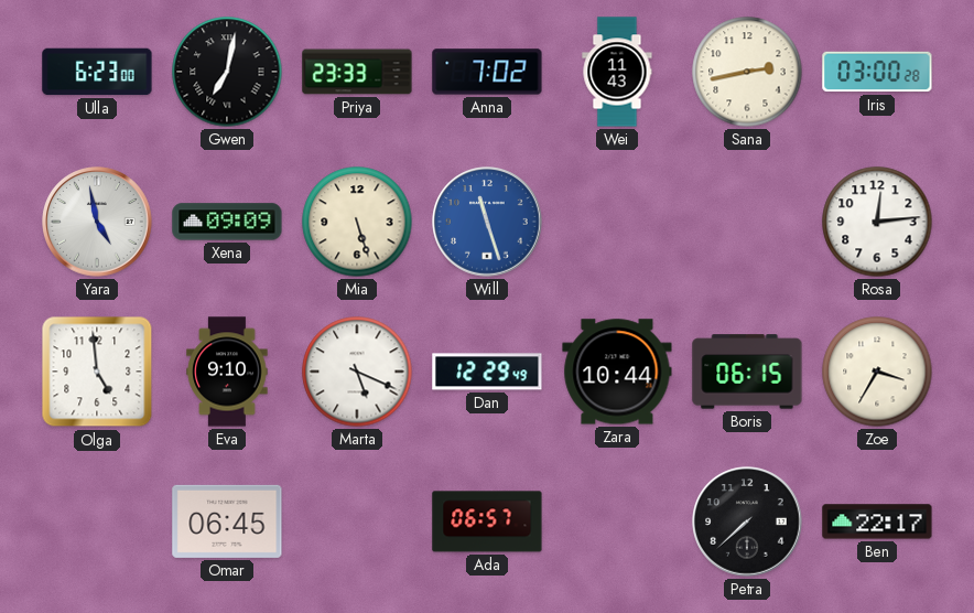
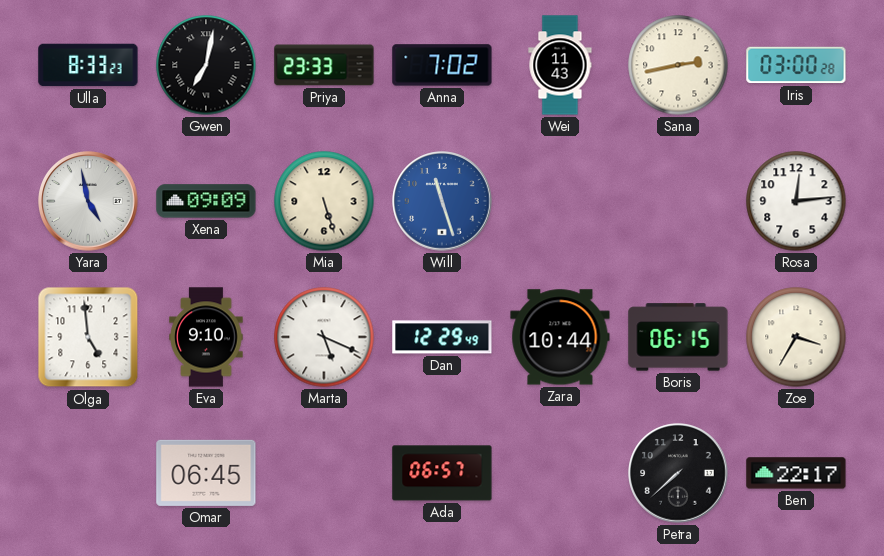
Ulla: 6:23 -> 8:33 (88, 65)
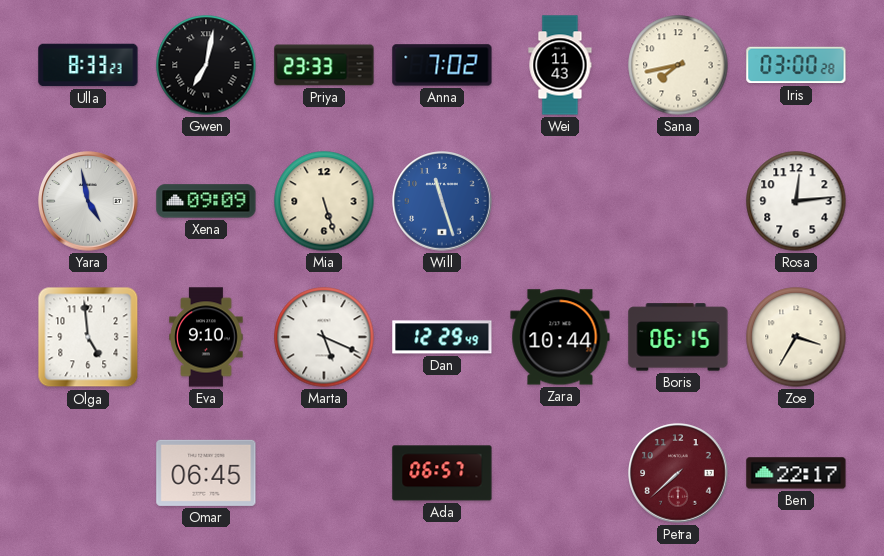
Sana: 2:43 -> 7:43 (678, 65)
Petra dial: black -> burgundy (678, 473)
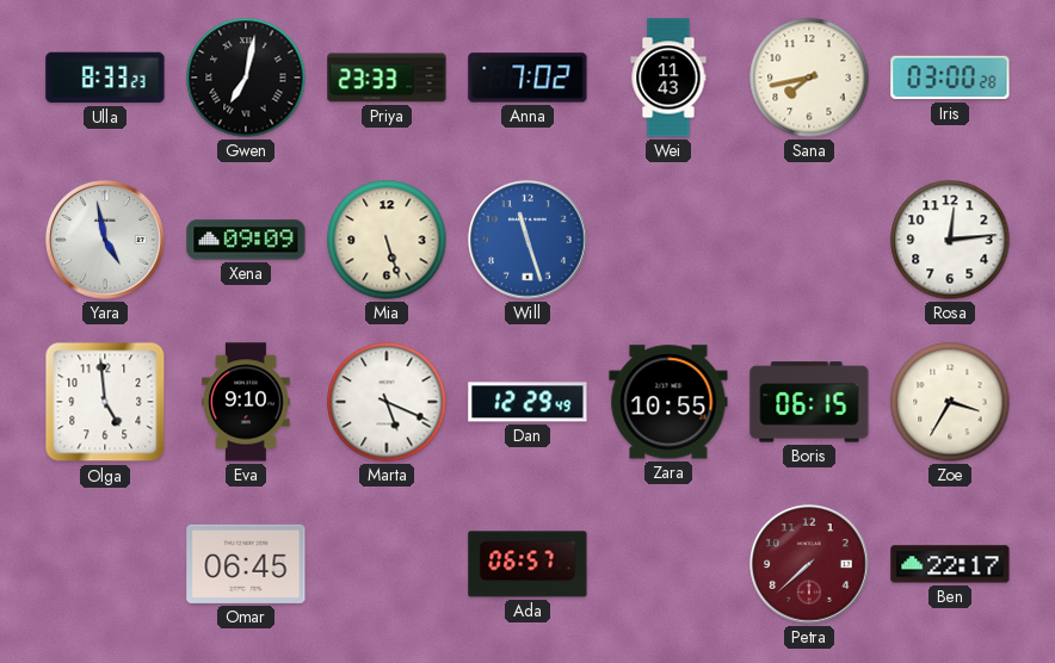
Zara: 10:44 -> 10:55 (668, 402)
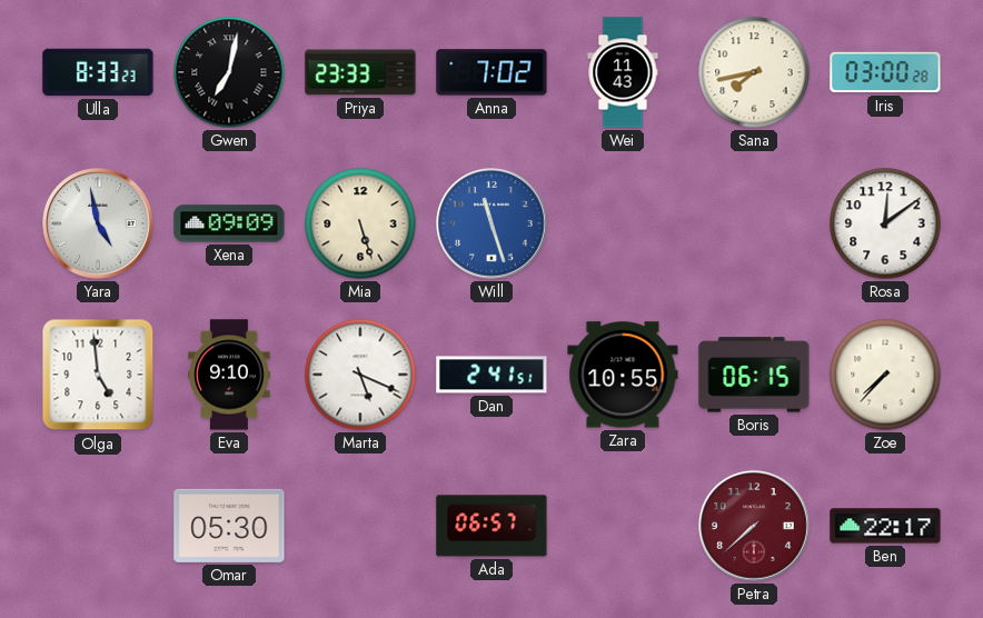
Rosa: 12:14 -> 12:09 (885, 223)
Dan: 12:29 -> 2:41 (491, 375)
Zoe: 3:35 -> 7:37 (885, 375)
Omar: 06:45 -> 05:30 (229, 526)
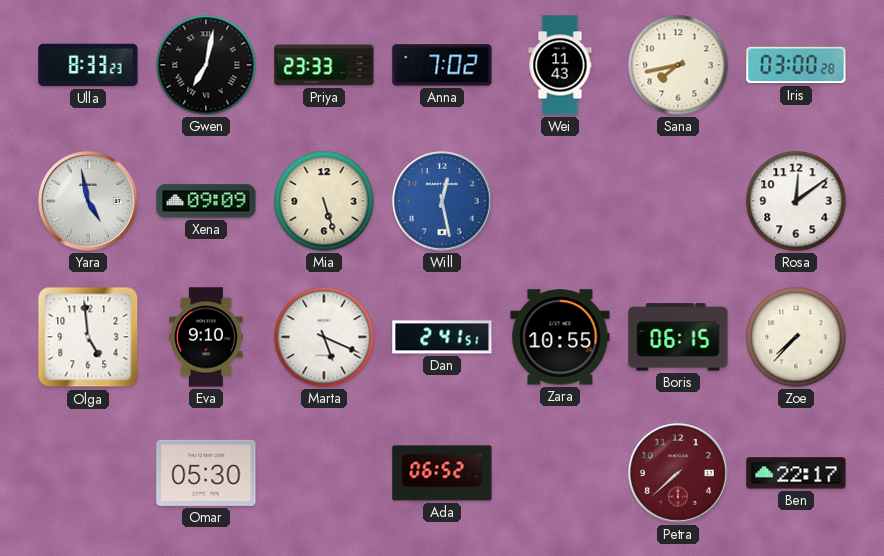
Will: 11:27 -> 12:28 (442, 201)
Ada: 06:57 -> 06:52 (442, 473)
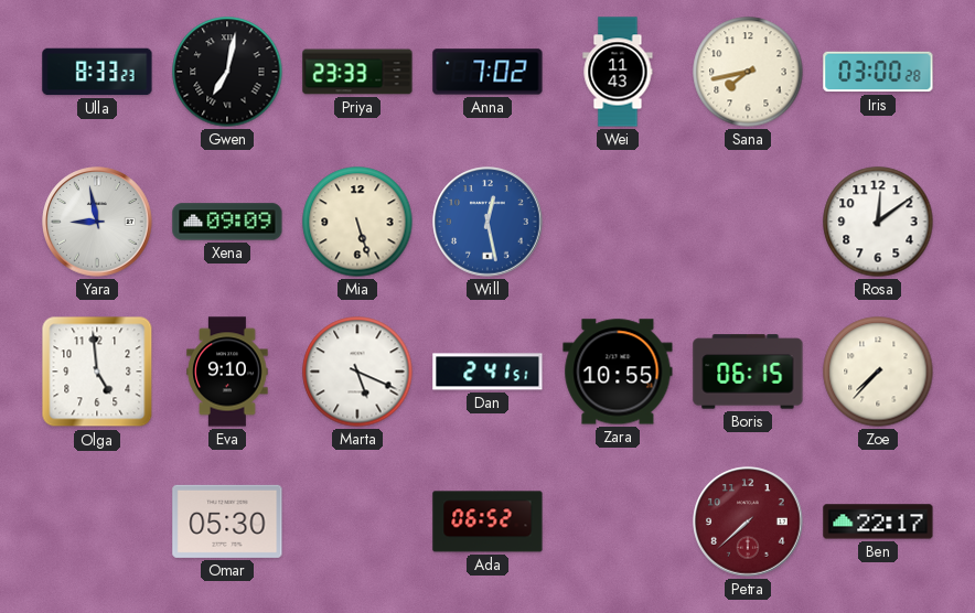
Yara: 4:58 -> 8:58 (97, 222)
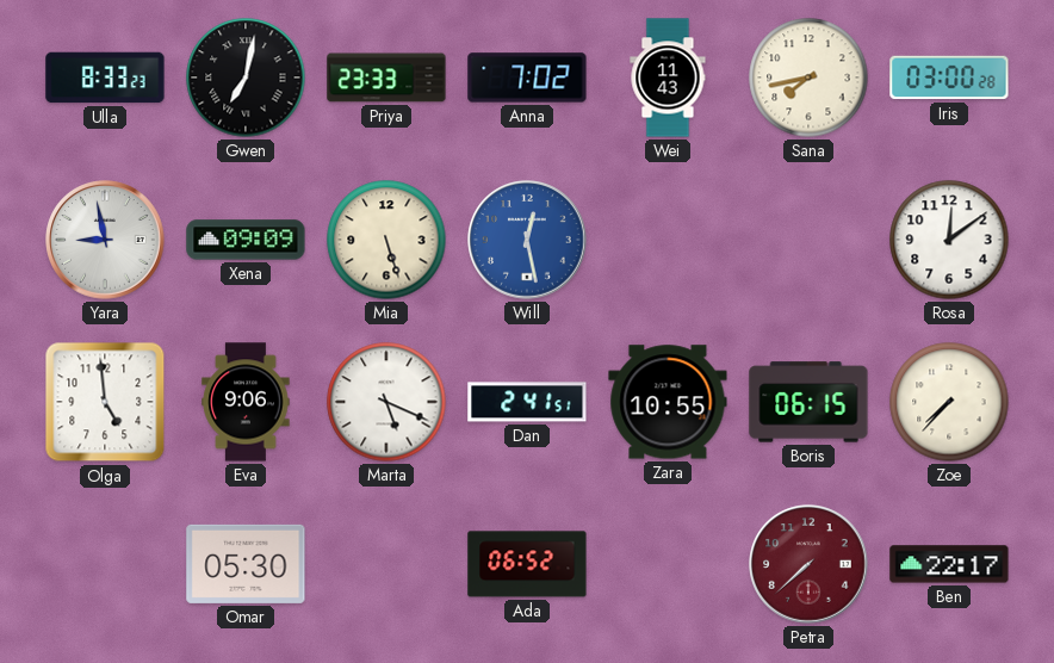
Eva: 9:10 -> 9:06 (246, 402)
